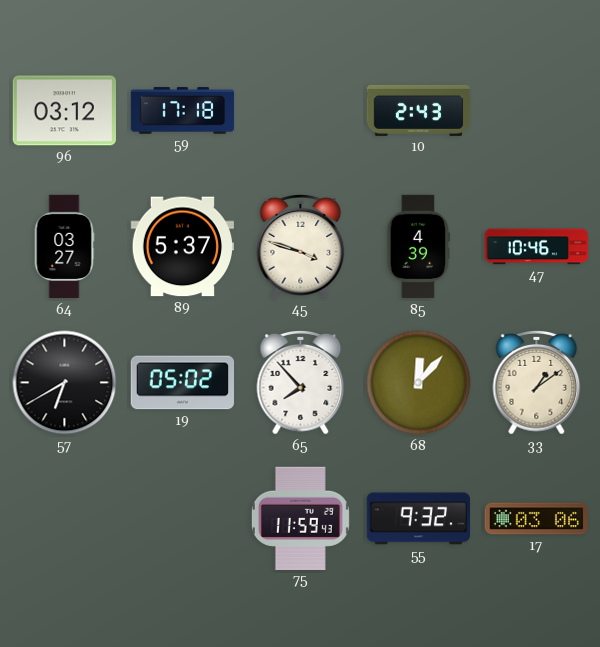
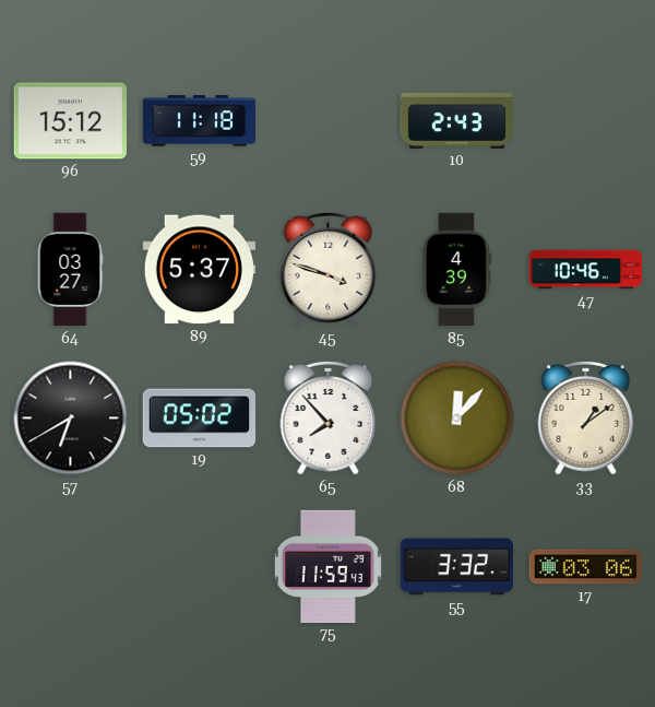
96: 03:12 -> 15:12 (70, 121)
59: 17:18 -> 11:18 (200, 121)
55: 9:32 -> 3:32 (456, 567)
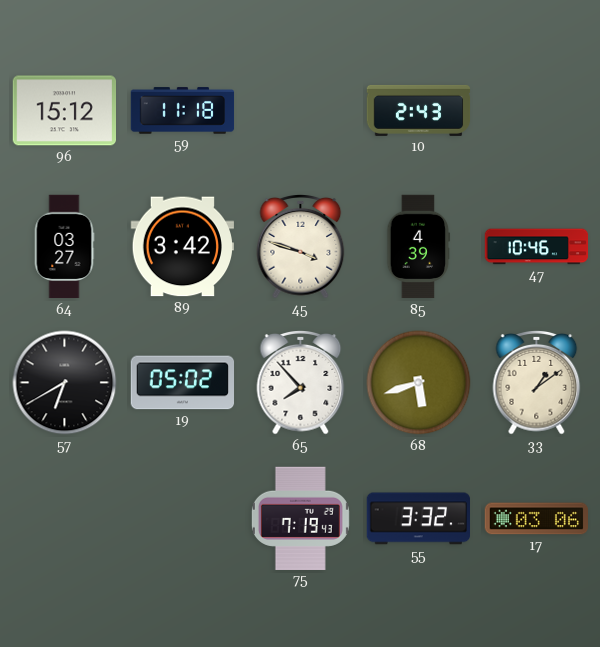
89: 5:37 -> 3:42 (182, 247)
68: 12:07 -> 5:42 (419, 383)
75: 11:59 -> 7:19 (300, 518)
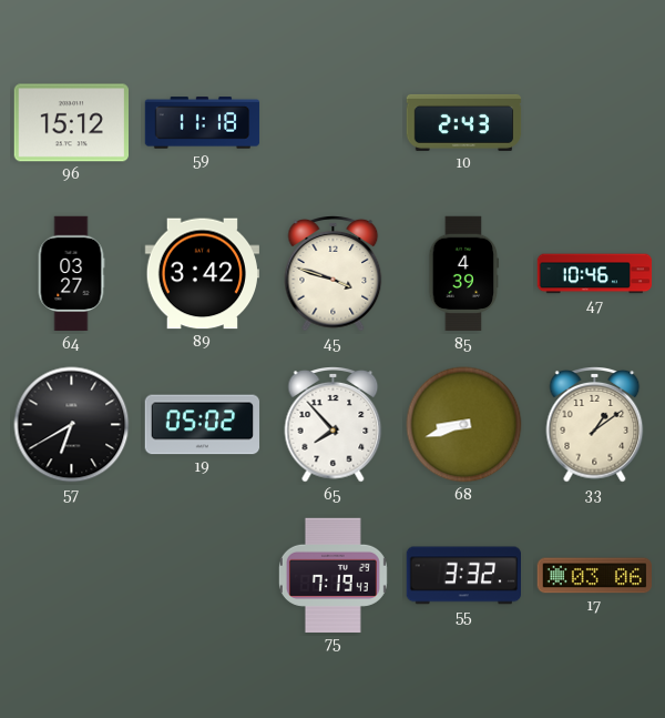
68: 5:42 -> 8:42 (464, 425)
